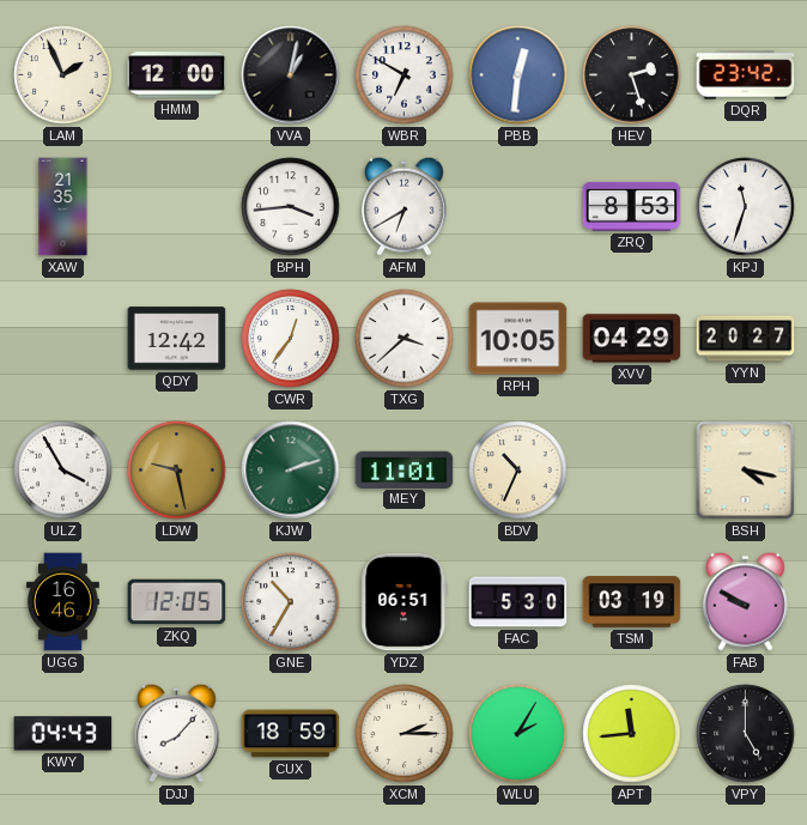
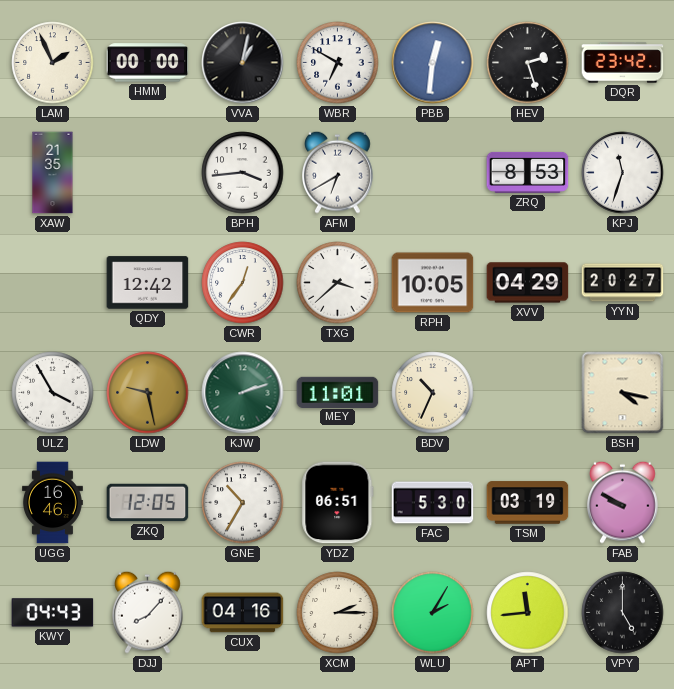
HMM: 12:00 -> 00:00 (148, 63)
CUX: 18:59 -> 04:16 (243, 613)
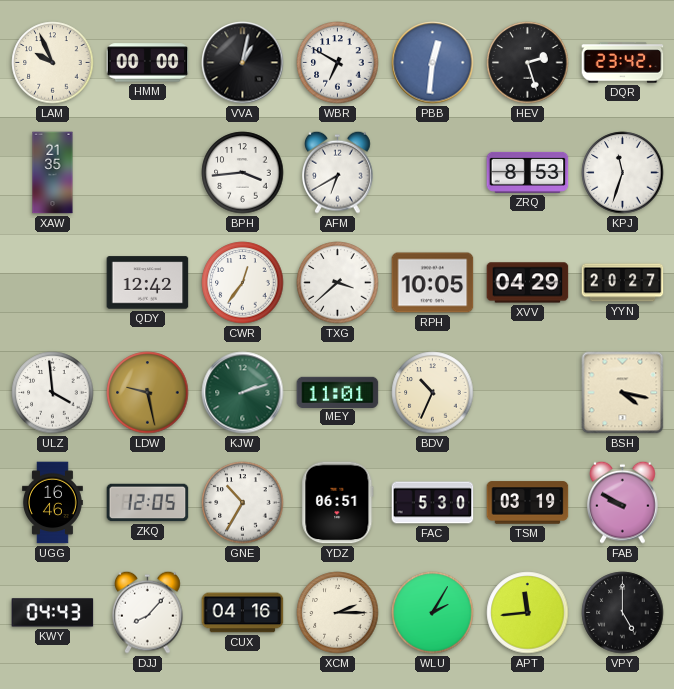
LAM: 1:56 -> 9:56 (53, 63)
ULZ: 3:55 -> 3:59 (53, 393)
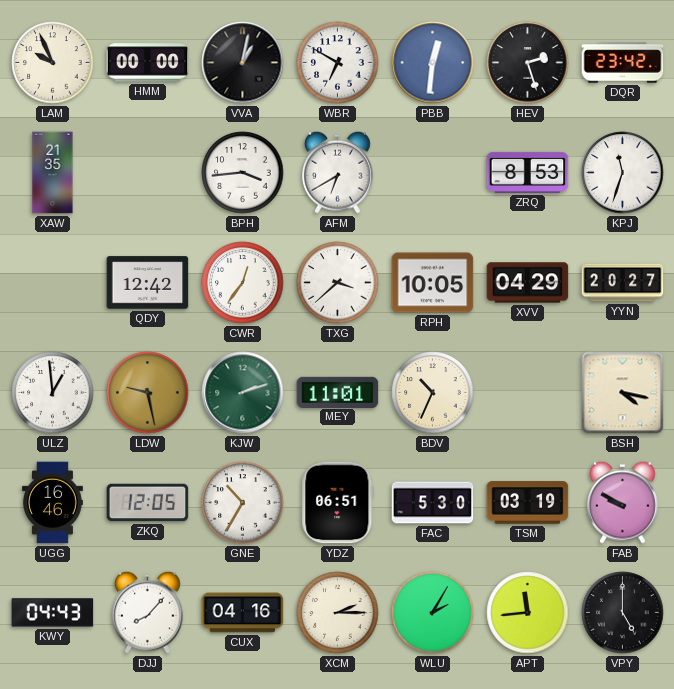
ULZ: 3:59 -> 12:59 (53, 393)
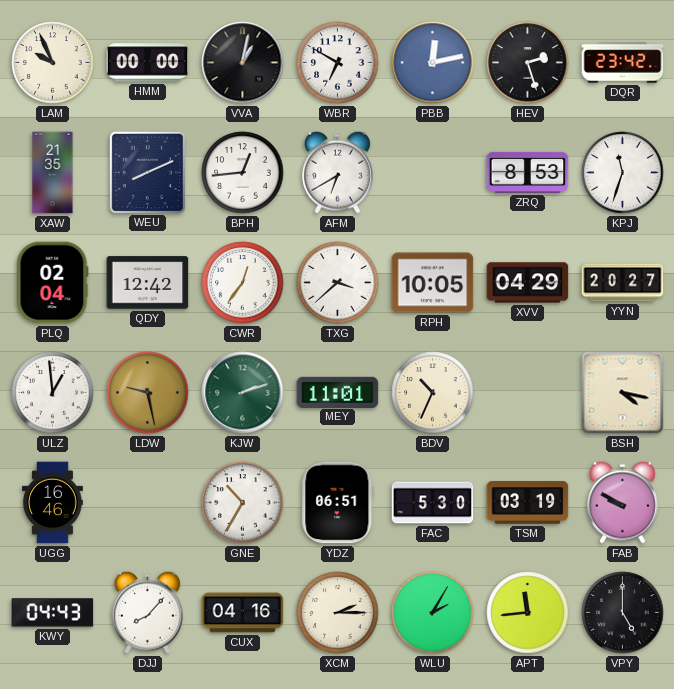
PBB: 12:31 -> 12:13 (433, 63)
WEU: none -> 8:11 (147, 172)
BPH: 3:44 -> 12:44 (243, 173)
PLQ: none -> 02:04 (53, 283)
ZKQ: 12:05 -> none (148, 503)
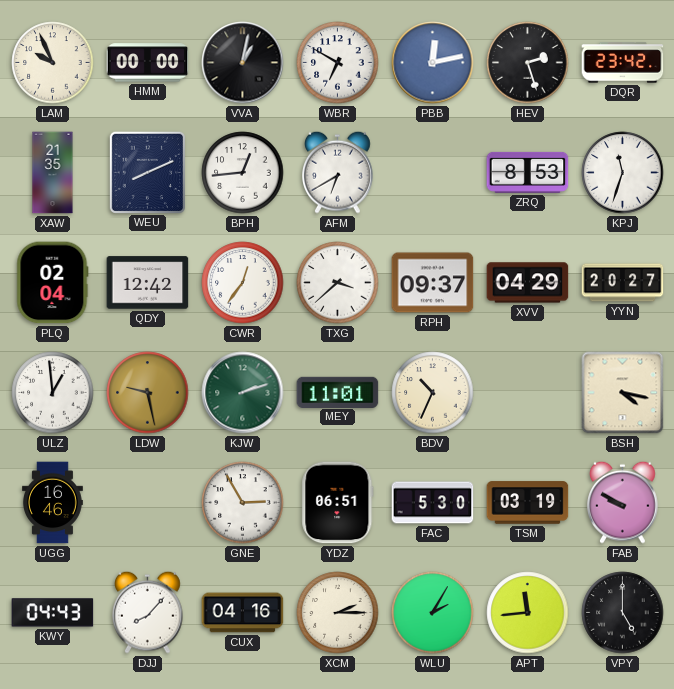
RPH: 10:05 -> 09:37 (433, 283)
GNE: 10:35 -> 2:55 (243, 503)
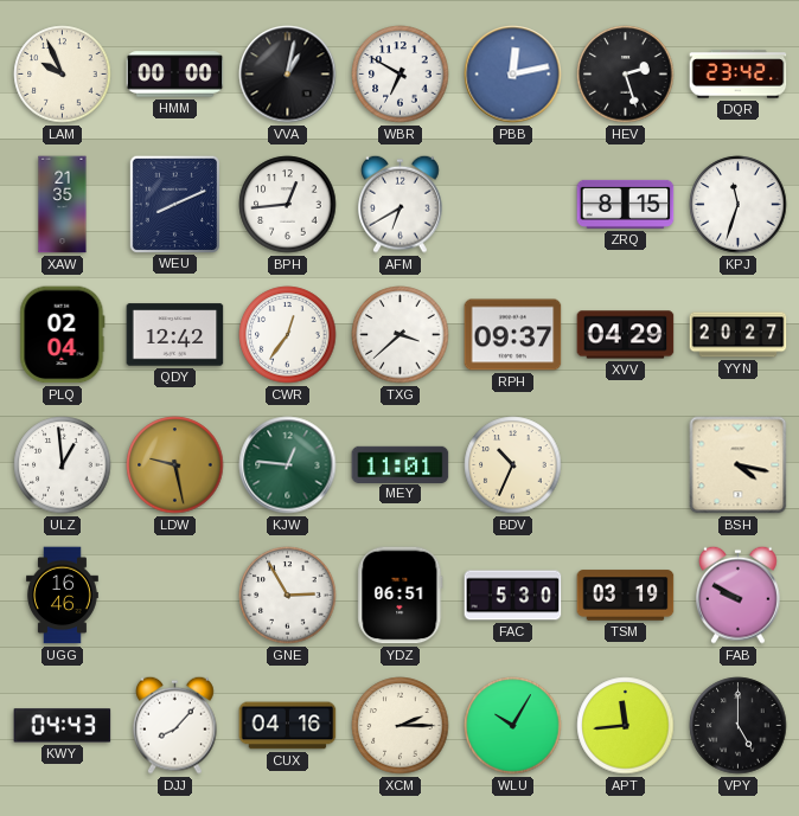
ZRQ: 8:53 -> 8:15 (626, 204)
KJW: 2:12 -> 12:46 (288, 465)
WLU: 2:05 -> 10:05 (513, 726)
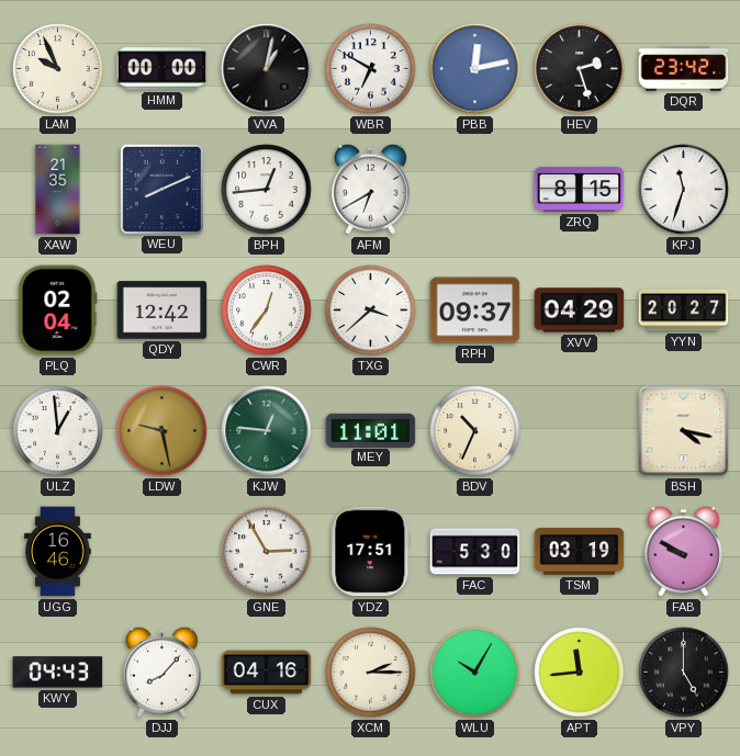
YDZ: 06:51 -> 17:51 (371, 552)
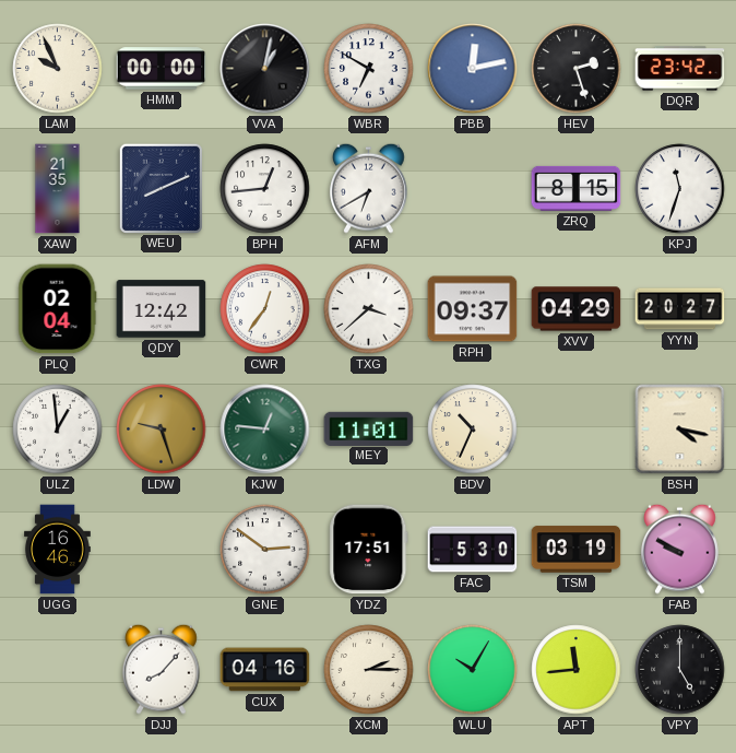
LDW: 9:28 -> 9:27 (162, 430)
GNE: 2:55 -> 2:51 (265, 550)
KWY: 04:43 -> none (58, 673)
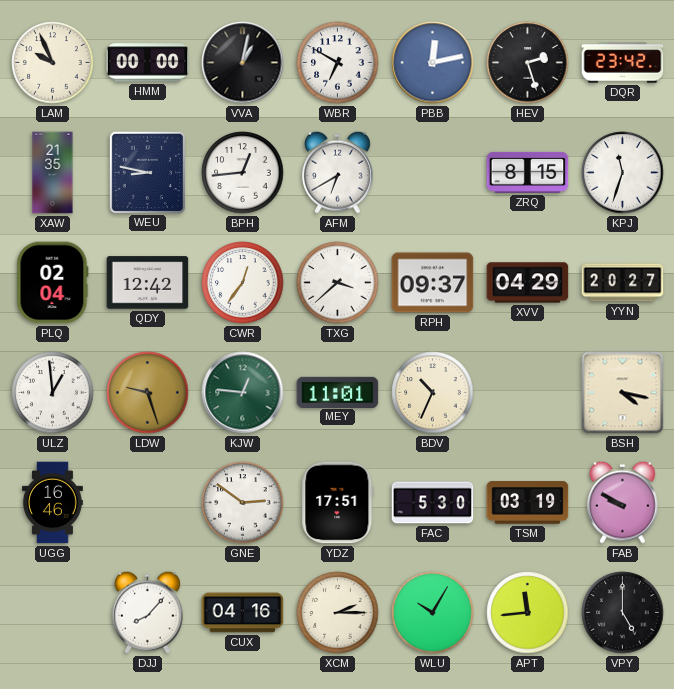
WEU: 8:11 -> 8:47 (147, 172)
